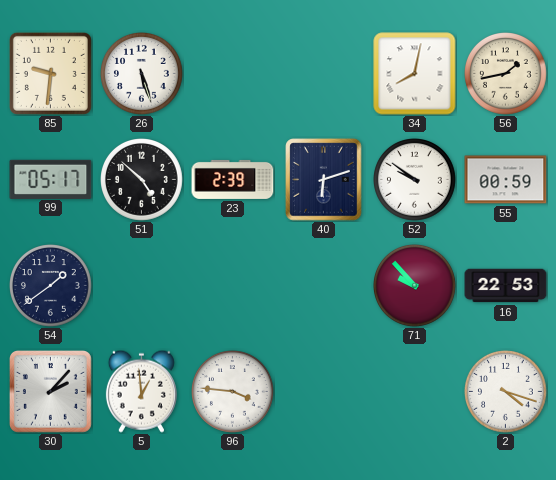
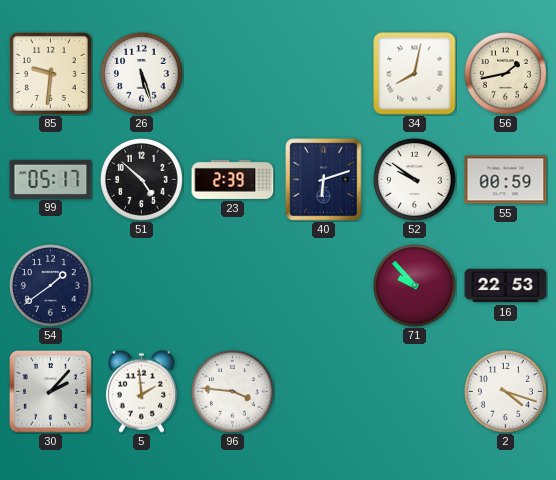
5: 12:59 -> 1:59 (141, 391)
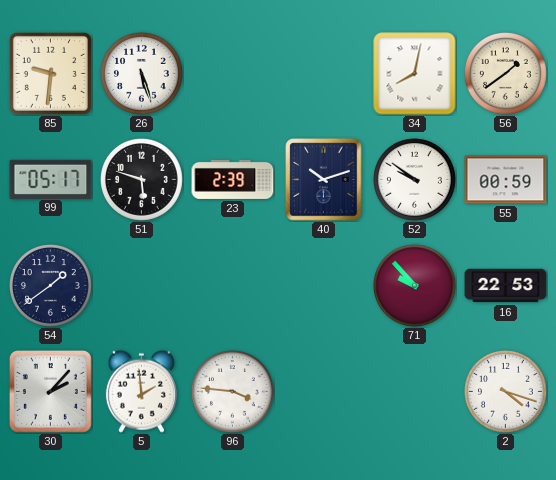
56: 1:43 -> 1:39 (506, 74)
51: 4:52 -> 5:48 (142, 180)
40: 6:12 -> 10:12 (324, 180)
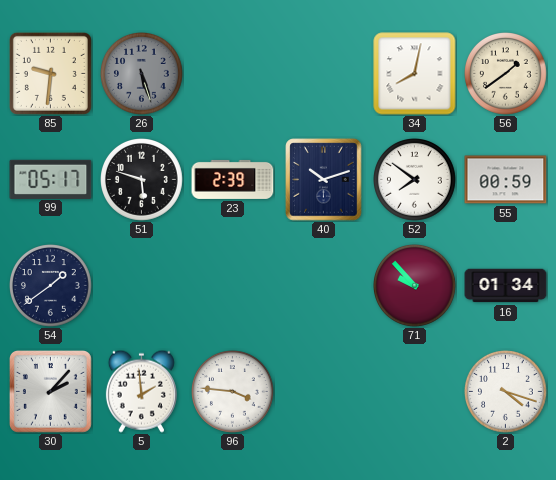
26 dial: white -> grey (142, 74)
52: 9:51 -> 7:51 (415, 180)
16: 22:53 -> 01:34 (506, 286)
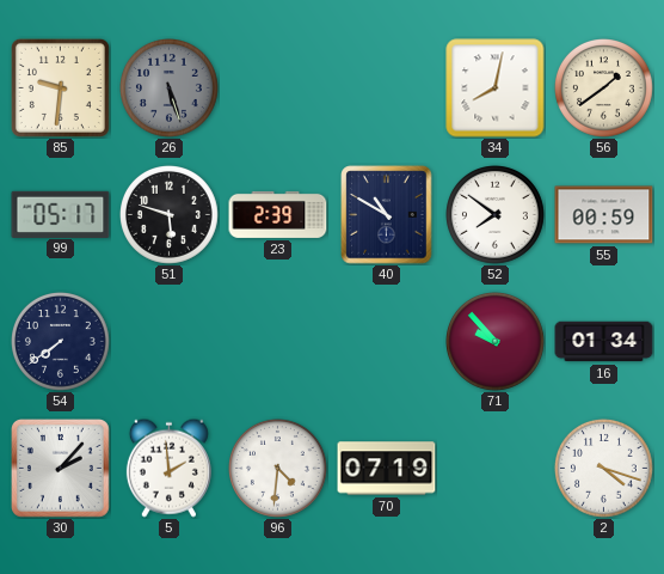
40: 10:12 -> 10:50 (387, 215)
54: 1:39 -> 7:39 (61, 342)
96: 3:46 -> 4:31 (278, 469)
70: none -> 07:19 (387, 469)
